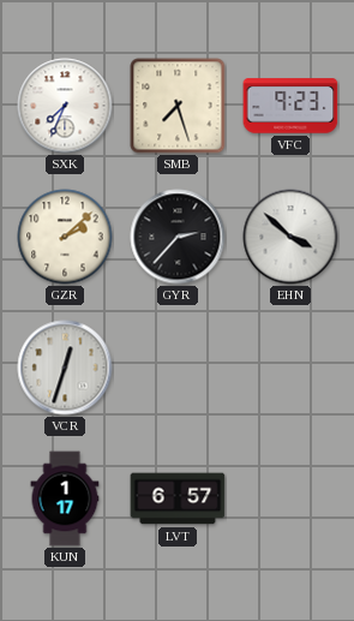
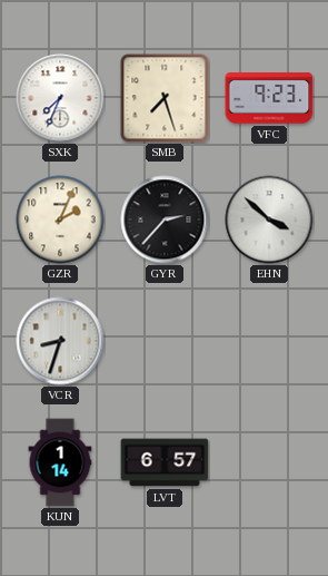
GZR: 2:08 -> 2:04 (60, 219)
VCR: 12:33 -> 8:33 (60, 341)
KUN: 1:17 -> 1:14 (60, 462)
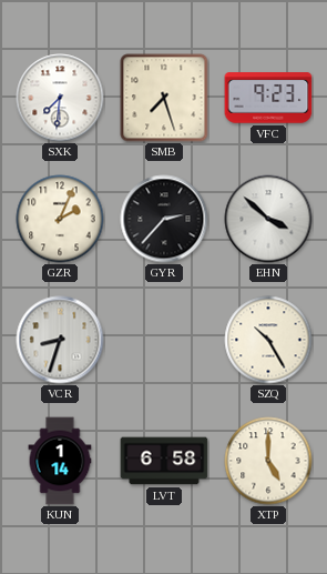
SXK: 7:34 -> 7:31 (60, 98)
SZQ: none -> 10:25 (268, 340)
LVT: 6:57 -> 6:58 (164, 461)
XTP: none -> 5:00 (268, 461)
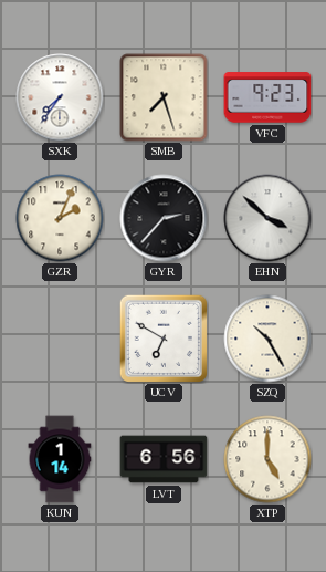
SXK: 7:31 -> 7:36 (60, 97)
VCR: 8:33 -> none (60, 340)
UCV: none -> 6:50 (164, 339)
LVT: 6:58 -> 6:56 (164, 459)
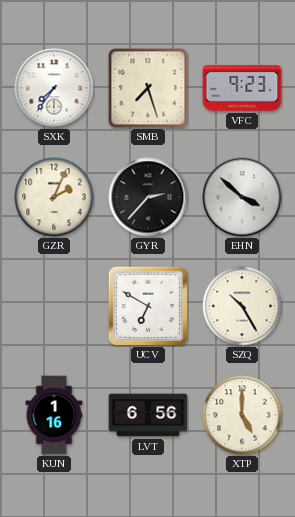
KUN: 1:14 -> 1:16 (54, 415)
